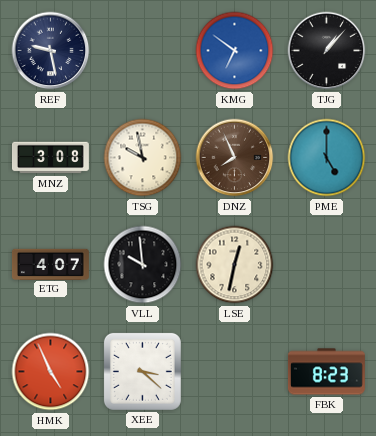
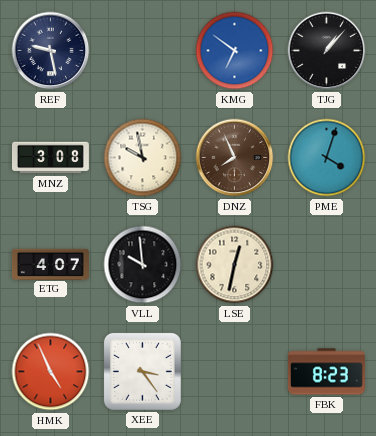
PME: 5:00 -> 4:03 (327, 158)
XEE: 3:22 -> 3:24 (142, 371)
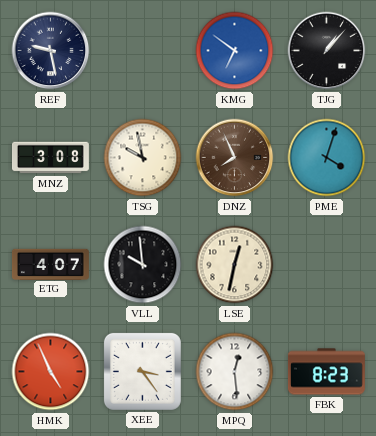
MPQ: none -> 12:29 (235, 372)
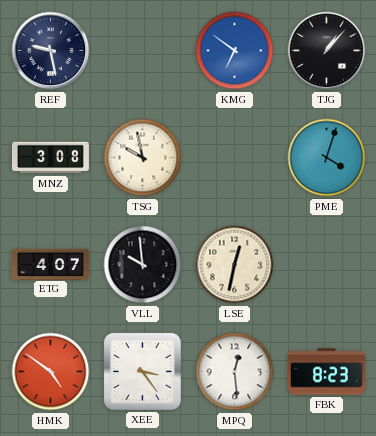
DNZ: 7:56 -> none (235, 158)
HMK: 4:56 -> 4:51 (51, 372)
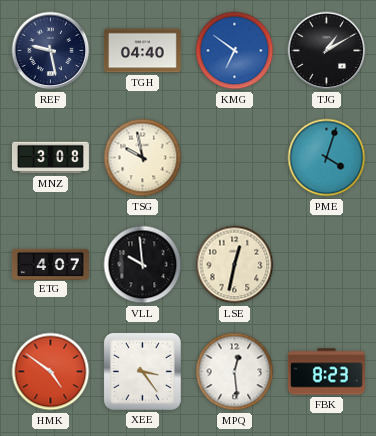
TGH: none -> 04:40 (142, 51)
TJG: 1:07 -> 1:10 (327, 51)
